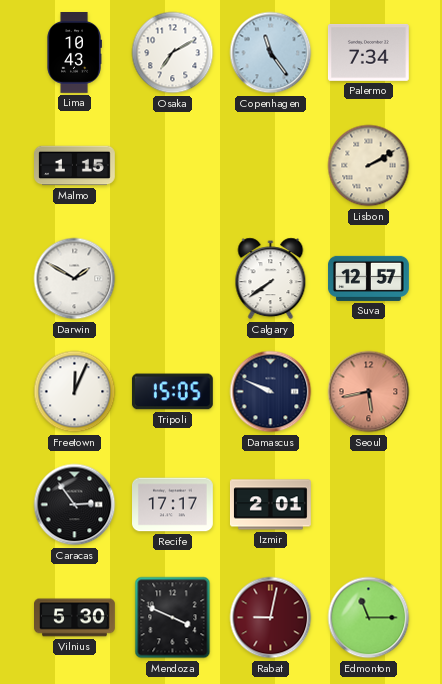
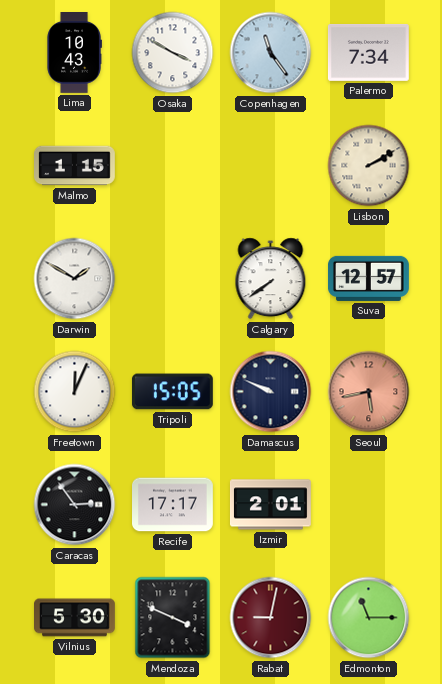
Osaka: 7:10 -> 3:50 (173, 53)
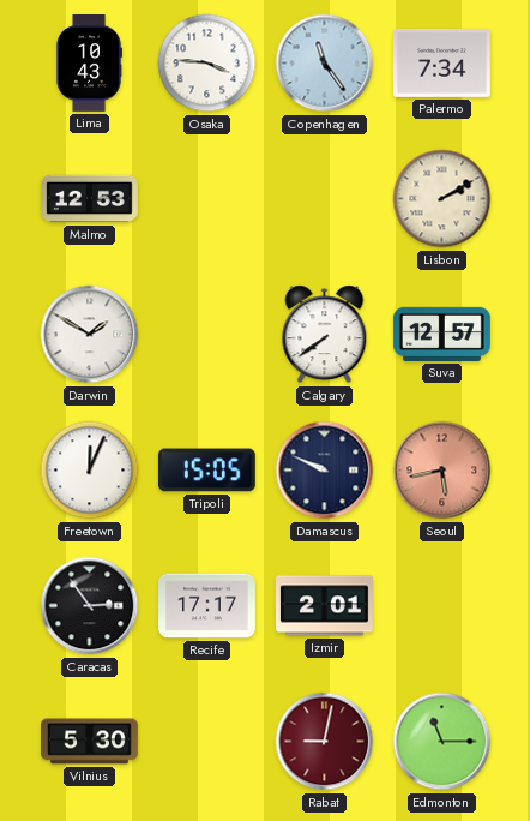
Osaka: 3:50 -> 3:46 (207, 64)
Malmo: 1:15 -> 12:53 (90, 199)
Mendoza: 3:49 -> none (173, 618)
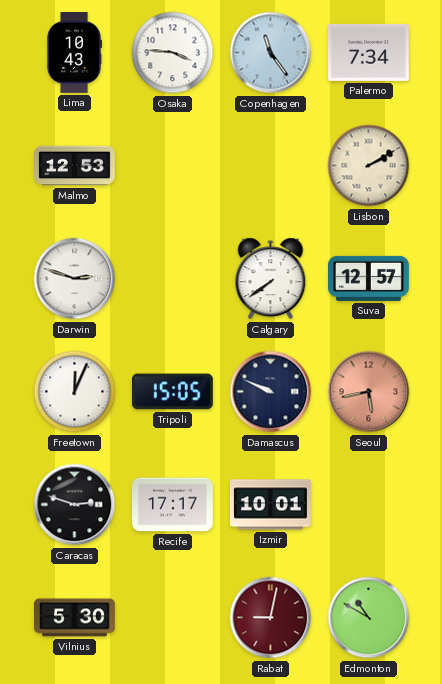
Darwin: 1:50 -> 2:48 (75, 279)
Caracas: 2:54 -> 2:48 (75, 505)
Izmir: 2:01 -> 10:01 (271, 505)
Edmonton: 11:15 -> 10:50 (369, 618)
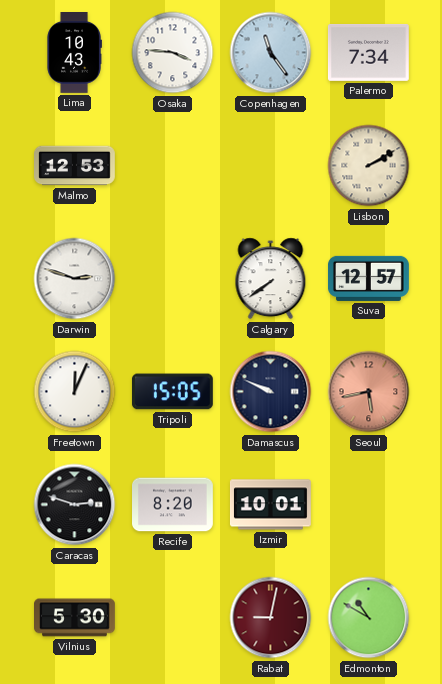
Recife: 17:17 -> 8:20 (173, 505)
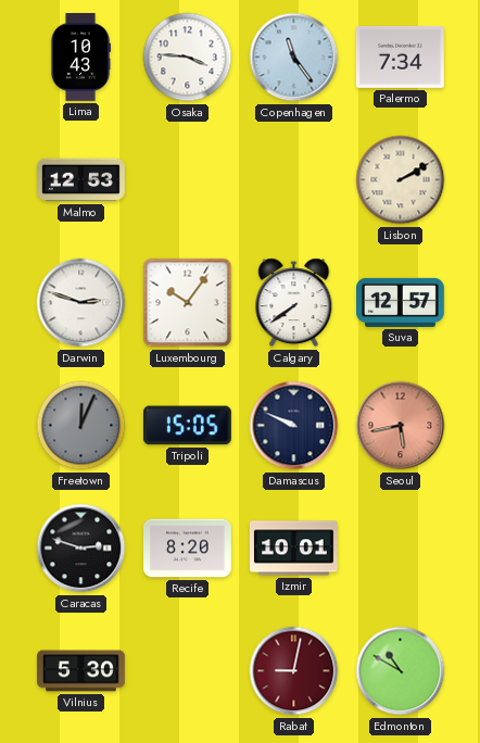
Luxembourg: none -> 10:06 (188, 303)
Freetown dial: white -> grey (81, 426)
